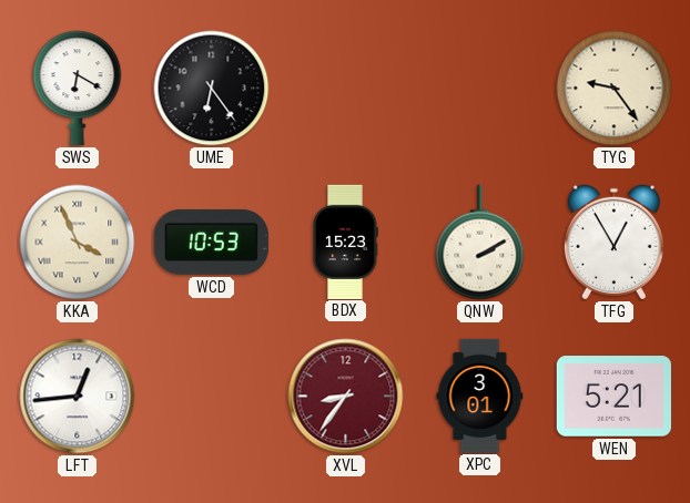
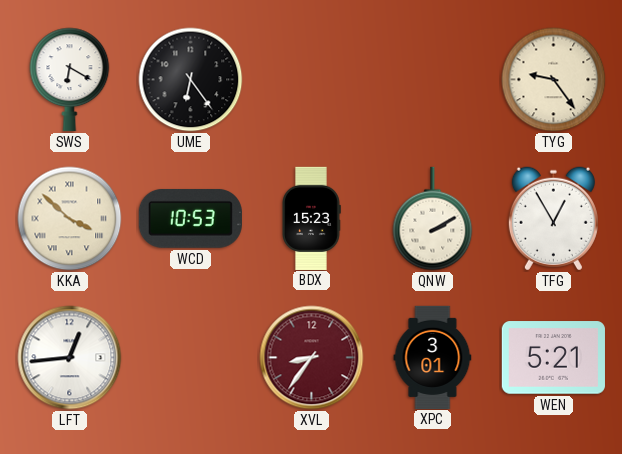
KKA: 3:56 -> 3:52 (70, 219)
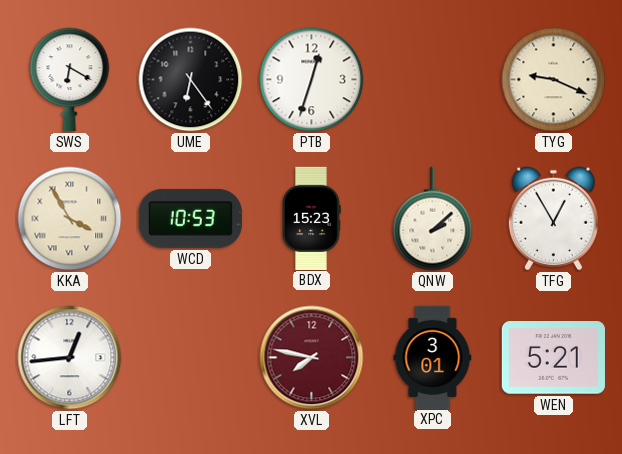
PTB: none -> 12:33 (312, 80)
TYG: 9:24 -> 9:19 (554, 80)
KKA: 3:52 -> 3:55 (70, 219)
QNW: 2:10 -> 2:08 (433, 219)
XVL: 8:36 -> 7:47 (312, 358)
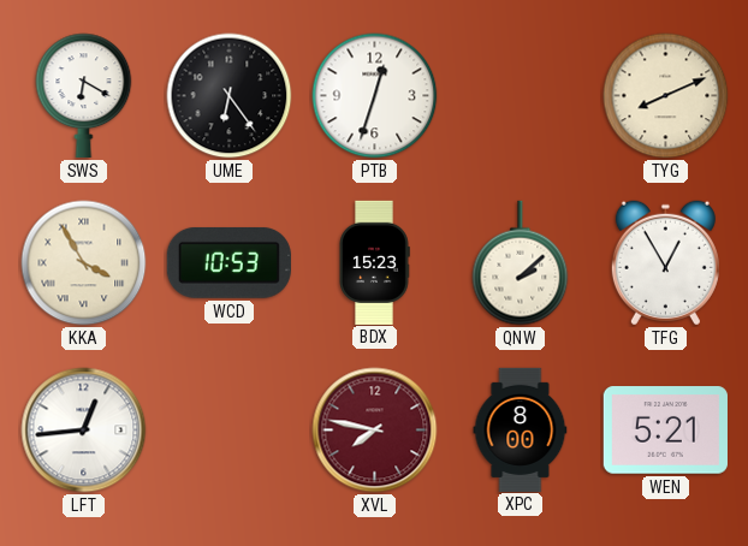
TYG: 9:19 -> 8:11 (666, 96)
XPC: 3:01 -> 8:00 (521, 429)
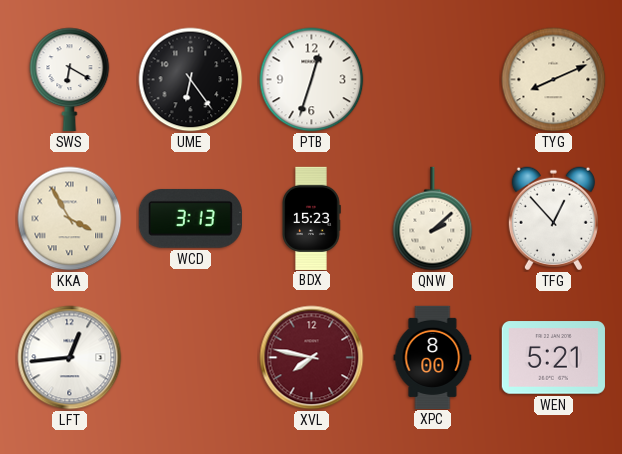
WCD: 10:53 -> 3:13 (190, 218)
TFG: 12:55 -> 12:53 (553, 219)
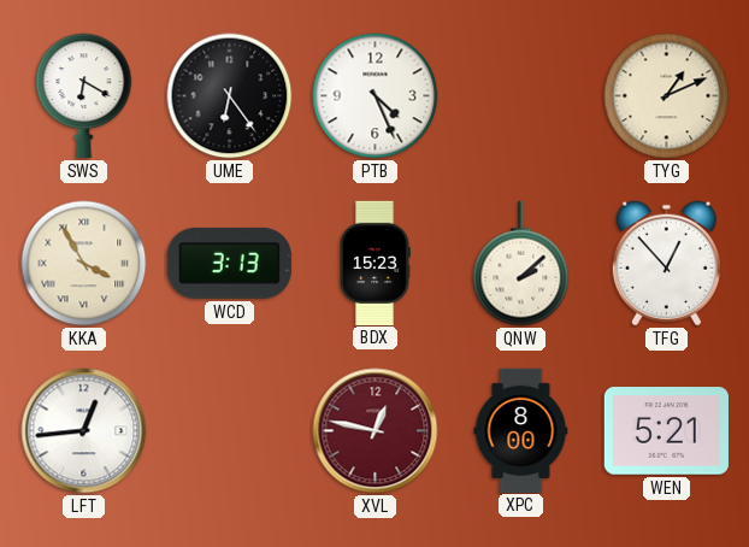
PTB: 12:33 -> 4:26 (376, 96)
TYG: 8:11 -> 1:11 (667, 96)
XVL: 7:47 -> 12:47 (376, 431)
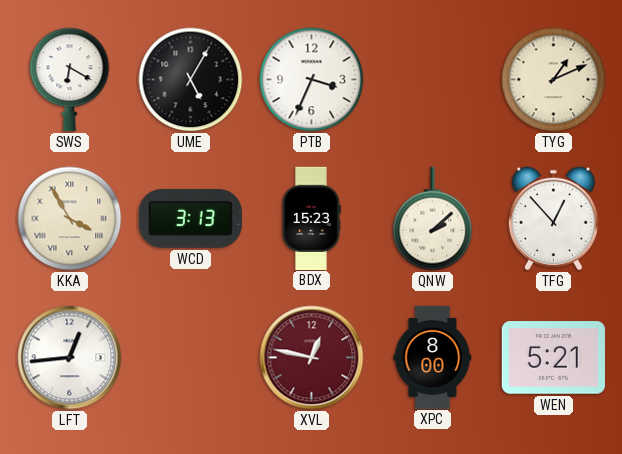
UME: 6:24 -> 5:05 (191, 80)
PTB: 4:26 -> 3:34 (312, 80)
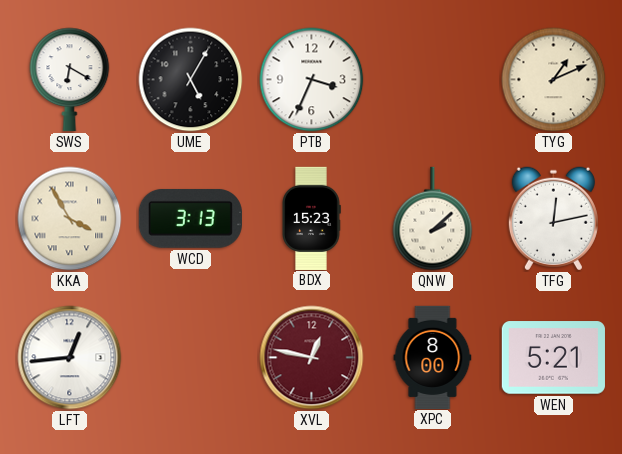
TFG: 12:53 -> 12:13 (553, 219)
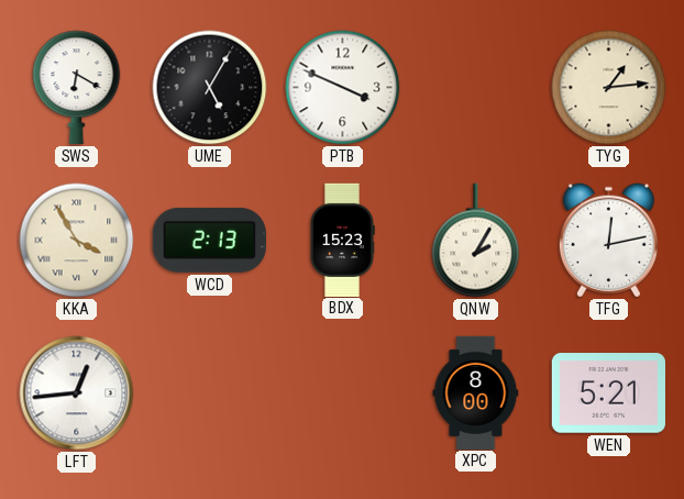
PTB: 3:34 -> 3:49 (343, 88)
TYG: 1:11 -> 1:14 (609, 88)
WCD: 3:13 -> 2:13 (209, 240)
QNW: 2:08 -> 2:05 (476, 241)
XVL: 12:47 -> none (312, 358)
